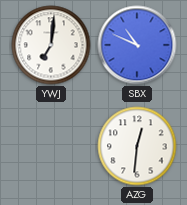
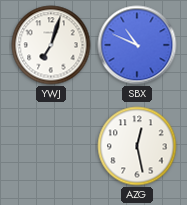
YWJ: 7:01 -> 7:03 (51, 45)
AZG: 12:31 -> 12:28 (137, 146)
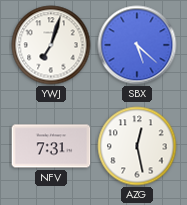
SBX: 10:49 -> 5:22 (137, 45)
NFV: none -> 7:31 (51, 146)
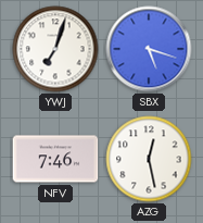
SBX: 5:22 -> 5:18 (149, 49)
NFV: 7:31 -> 7:46 (55, 159)
